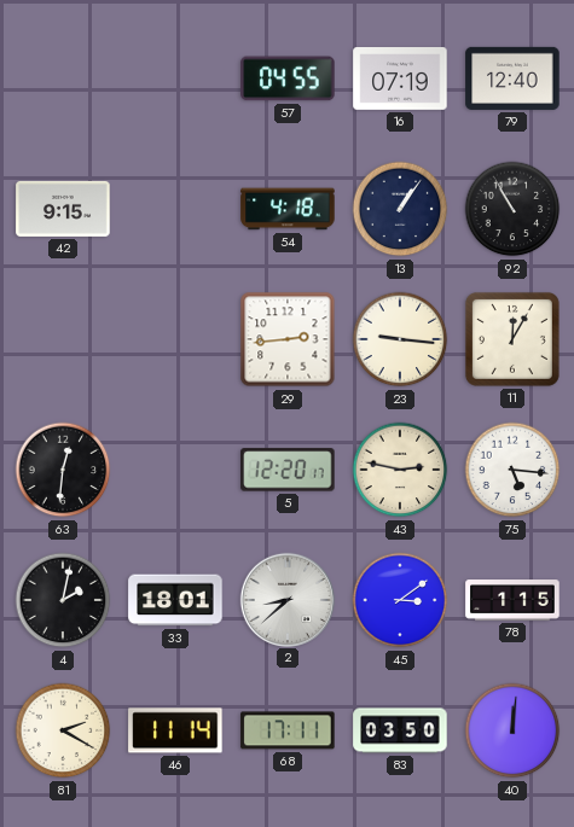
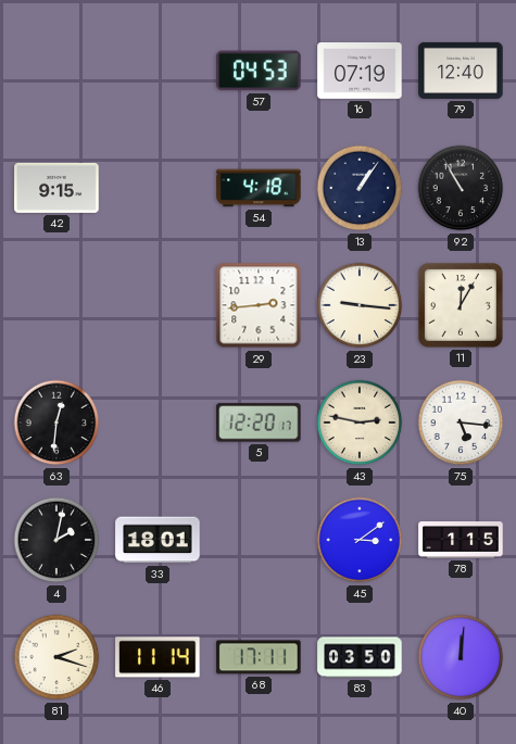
57: 04:55 -> 04:53 (259, 71)
2: 8:38 -> none (286, 599)
81: 2:20 -> 2:18 (56, 657)
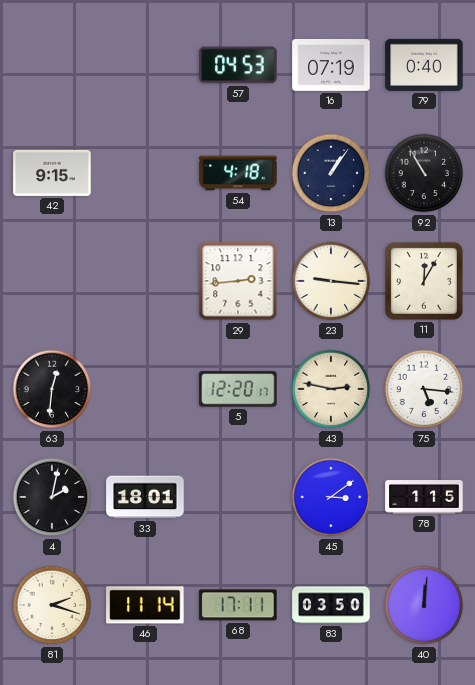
79: 12:40 -> 0:40 (424, 65)
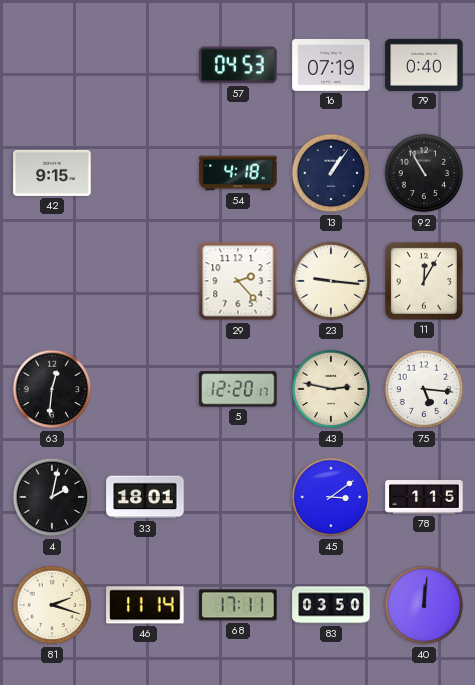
29: 2:44 -> 2:23 (238, 281)
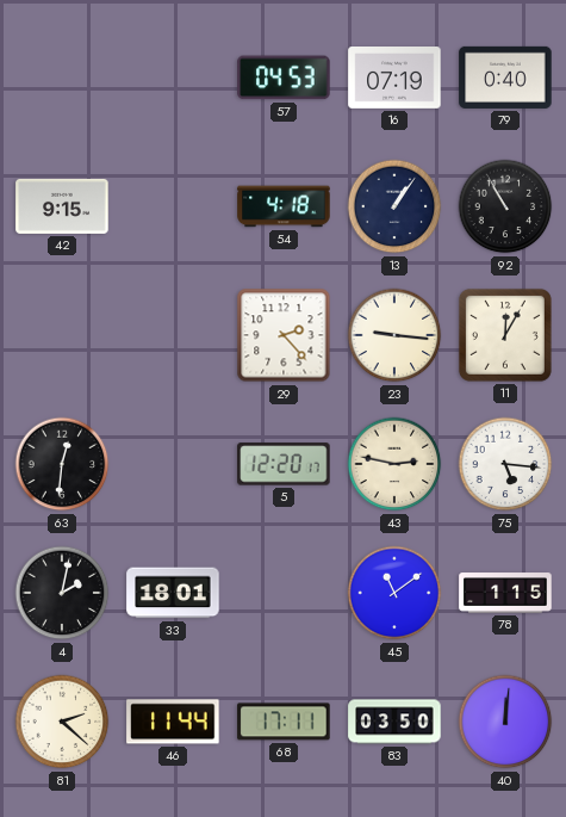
45: 3:09 -> 11:09 (394, 593)
81: 2:18 -> 2:22 (62, 722)
46: 11:14 -> 11:44 (173, 722)
